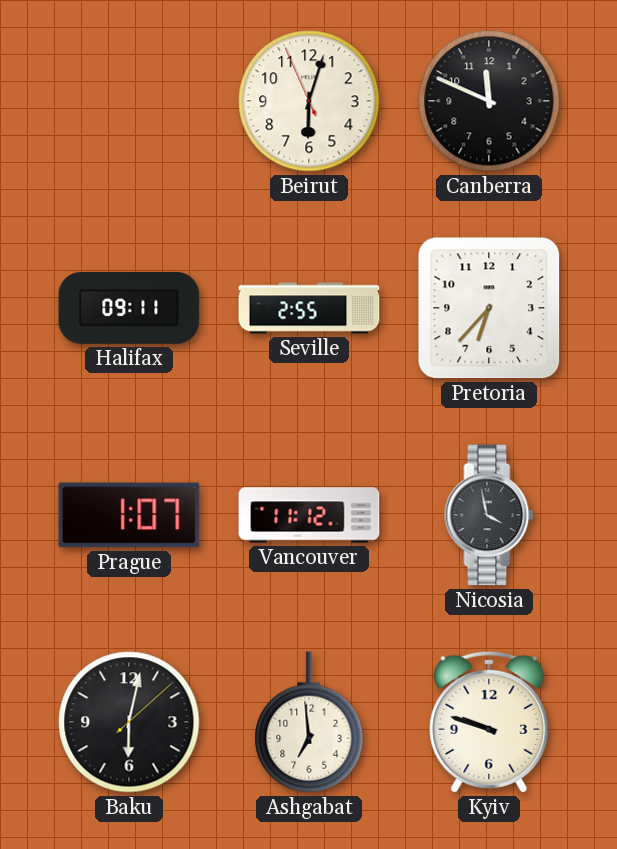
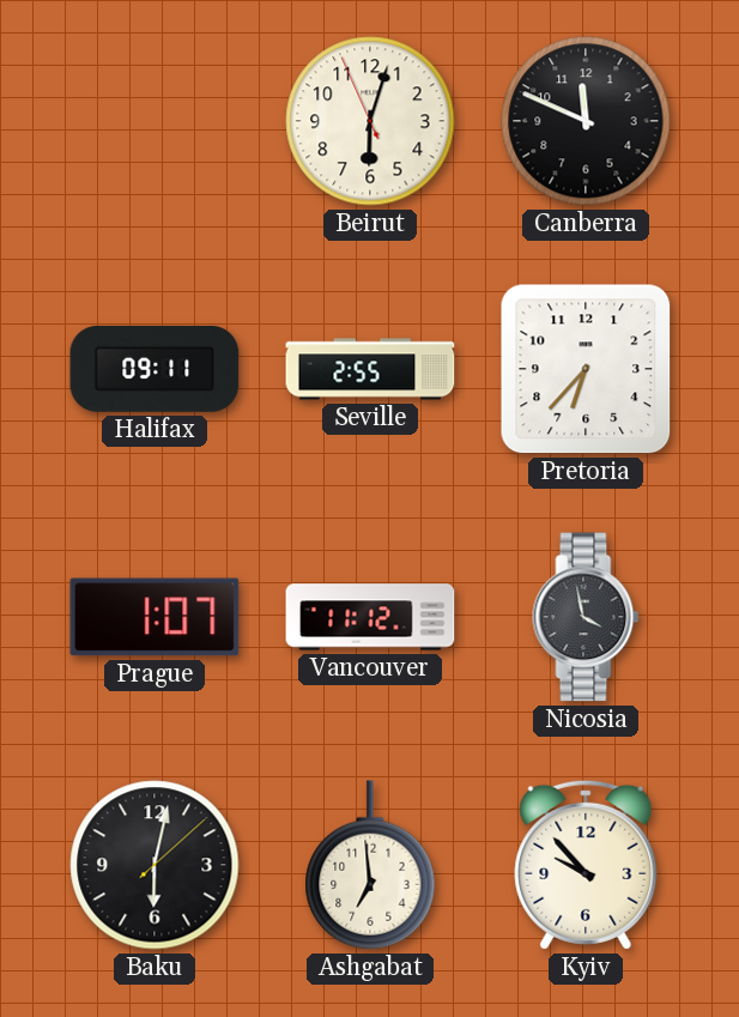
Kyiv: 9:48 -> 9:53 (586, 865)
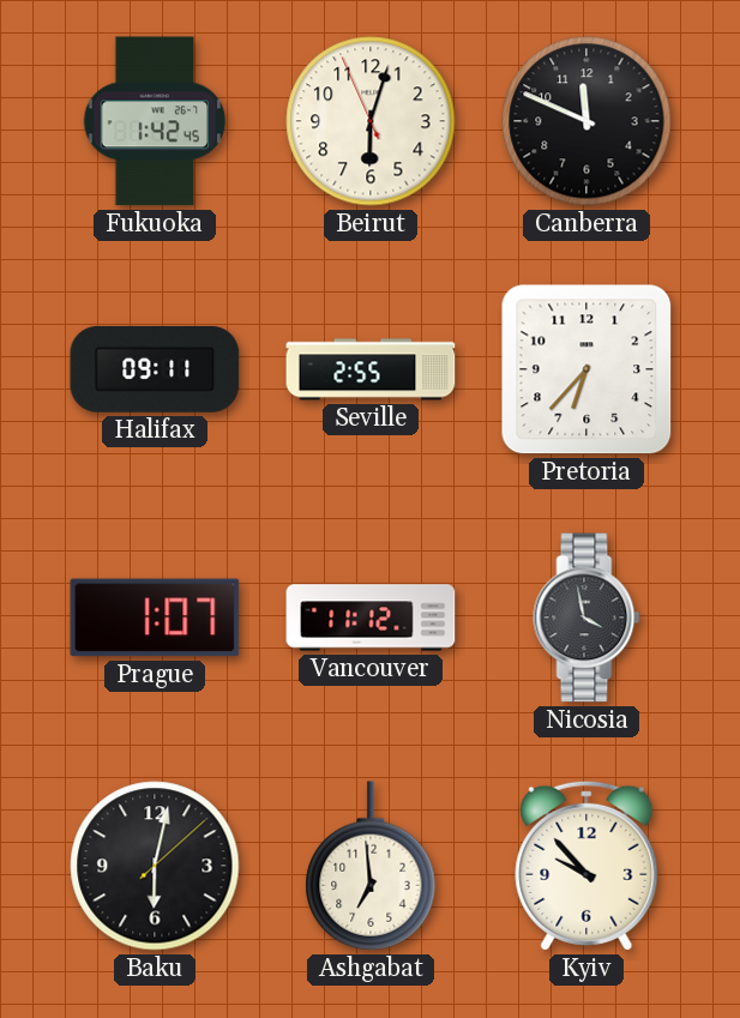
Fukuoka: none -> 1:42 (155, 121)
